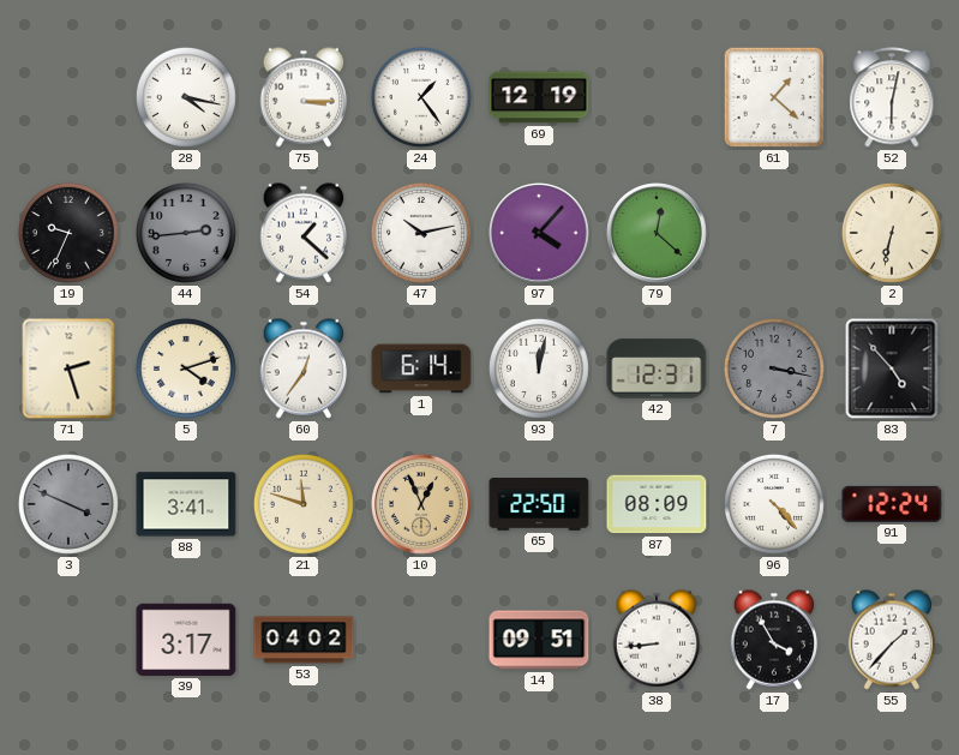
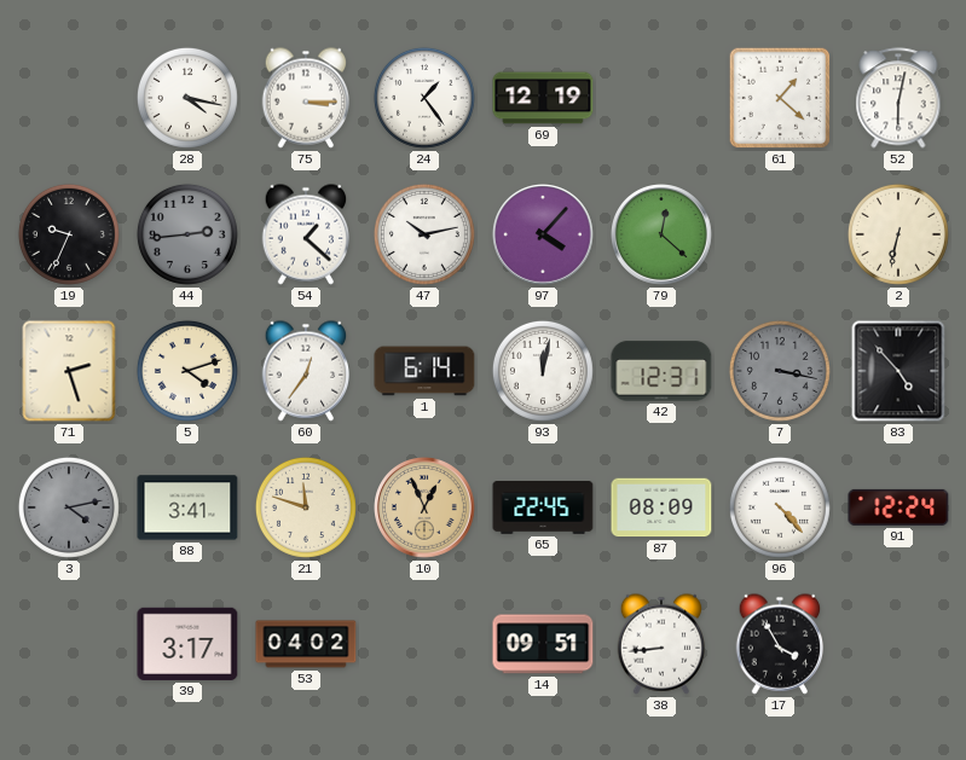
3: 3:49 -> 4:13 (69, 507)
65: 22:50 -> 22:45 (543, 509)
55: 1:37 -> none (892, 640)
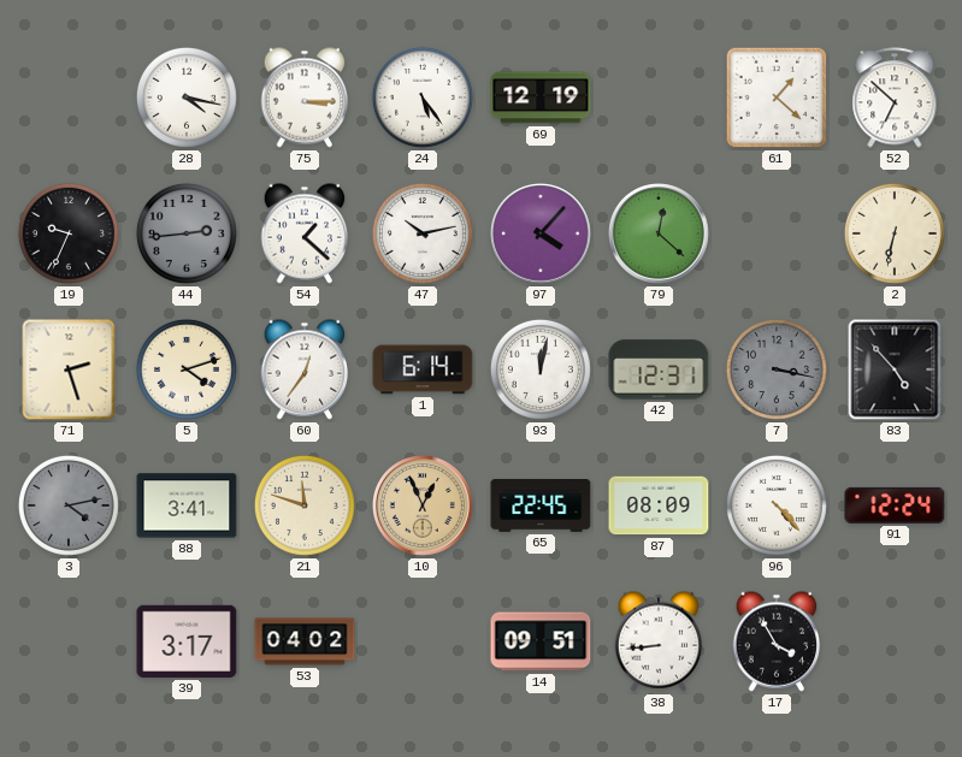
24: 1:24 -> 5:24 (423, 97)
52: 6:02 -> 6:52 (895, 97)
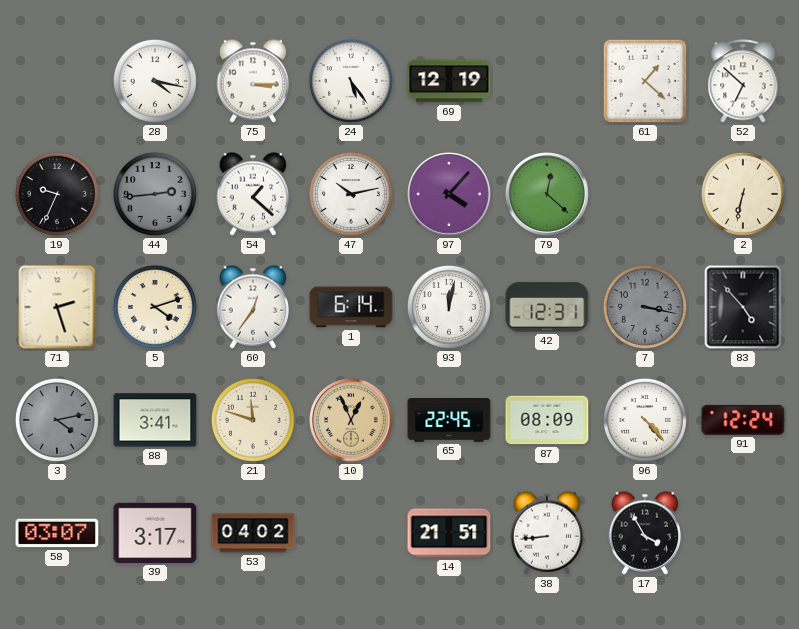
58: none -> 03:07 (57, 533)
14: 09:51 -> 21:51 (449, 533)
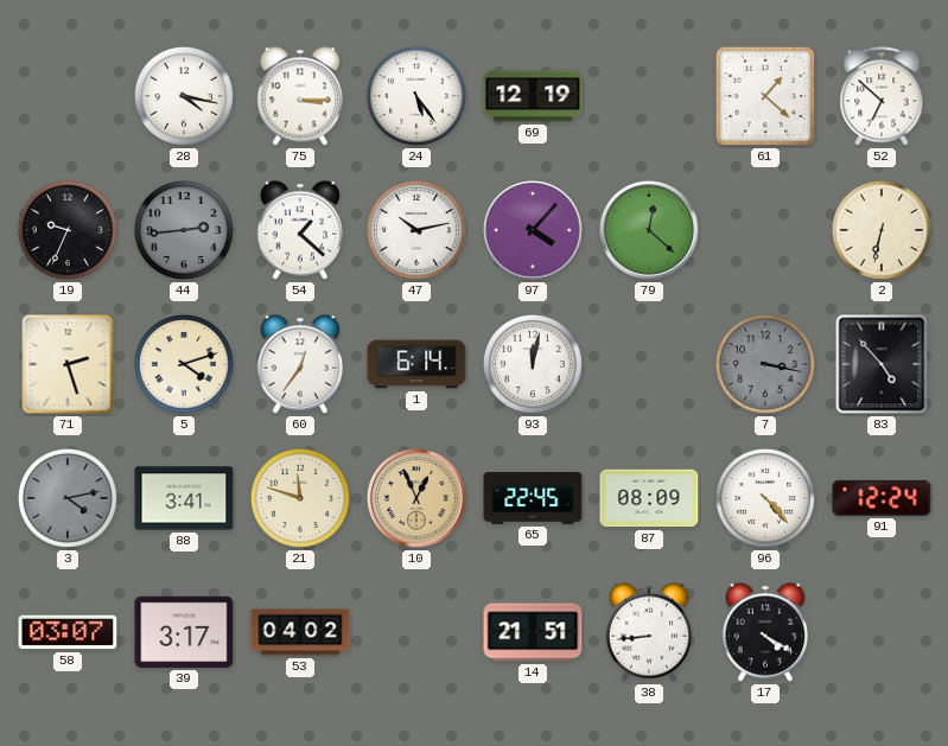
42: 12:31 -> none (547, 307)
17: 3:55 -> 4:20 (765, 632)
